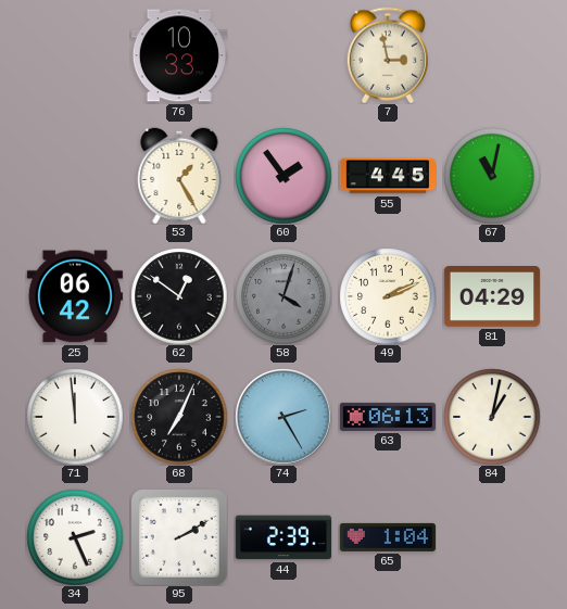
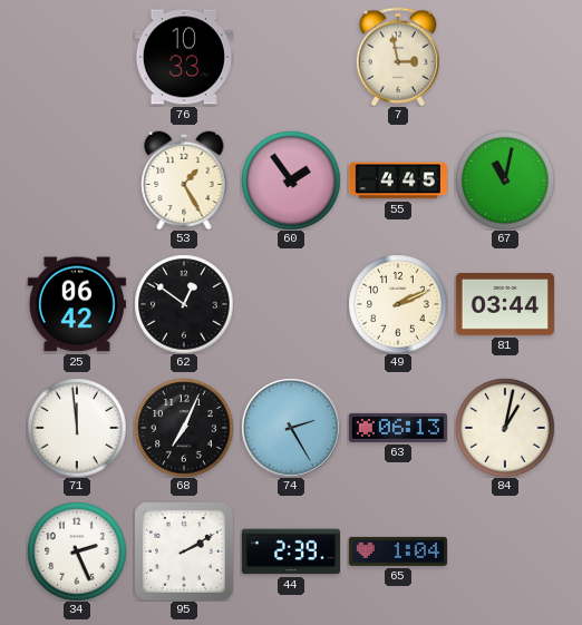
58: 4:03 -> none (283, 296)
81: 04:29 -> 03:44 (505, 305)
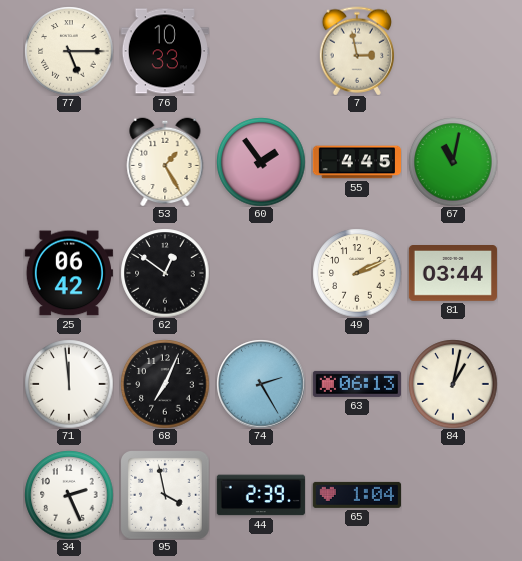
77: none -> 5:15 (69, 51)
95: 2:10 -> 3:58 (165, 495)
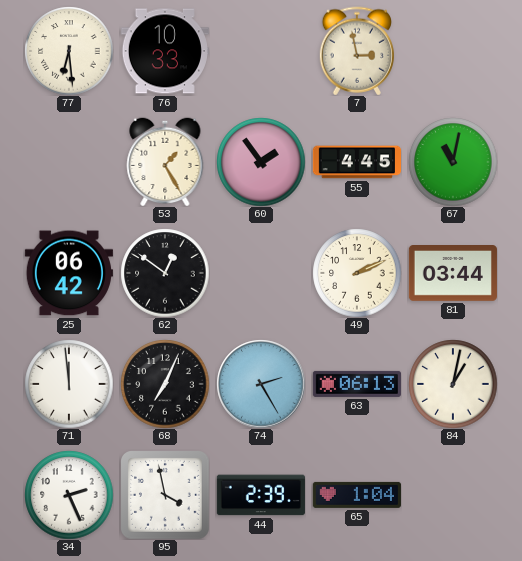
77: 5:15 -> 6:29 (69, 51)
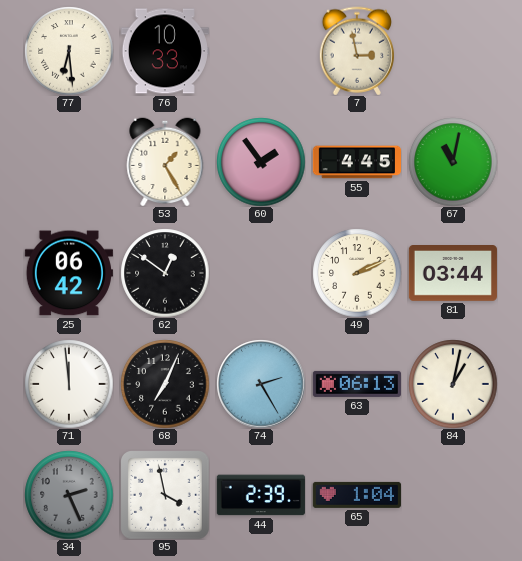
34 dial: white -> grey (69, 495)
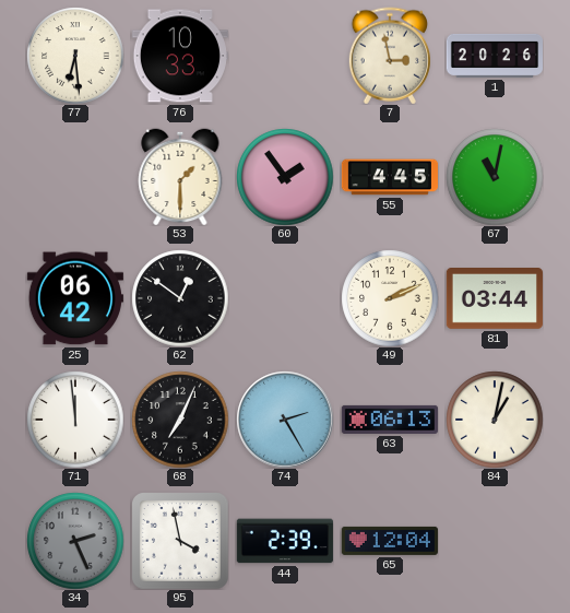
1: none -> 20:26 (494, 56)
53: 1:25 -> 1:30 (180, 177)
65: 1:04 -> 12:04 (390, 541)
